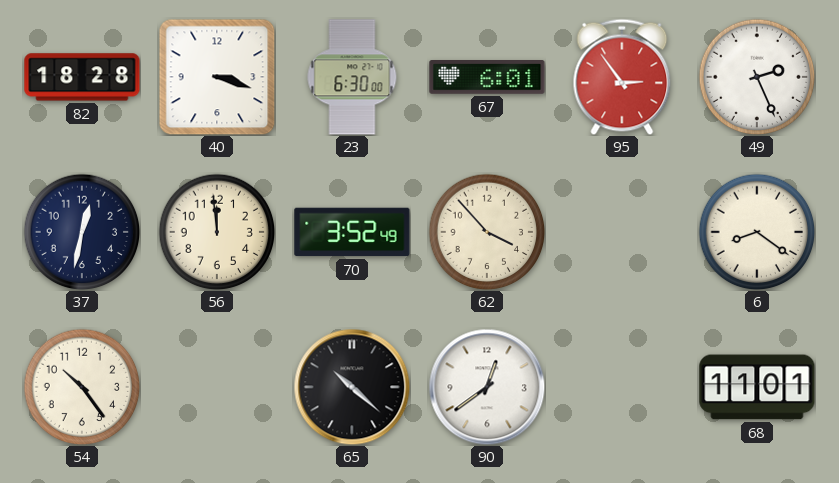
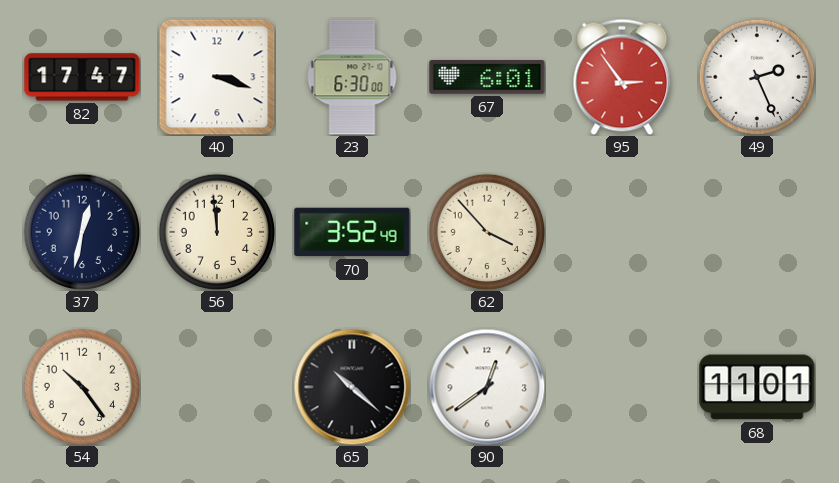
82: 18:28 -> 17:47 (82, 77)
6: 8:21 -> none (757, 232)
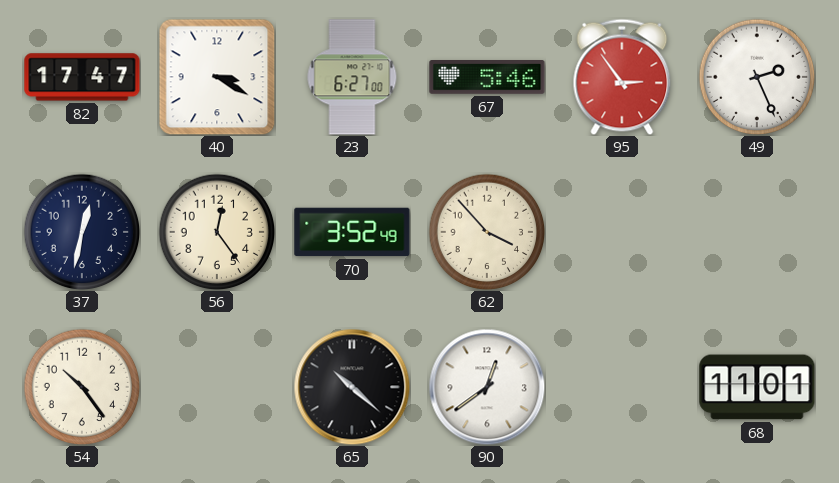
40: 3:18 -> 3:20 (217, 77)
23: 6:30 -> 6:27 (352, 77)
67: 6:01 -> 5:46 (487, 77)
56: 11:59 -> 12:24 (217, 232)
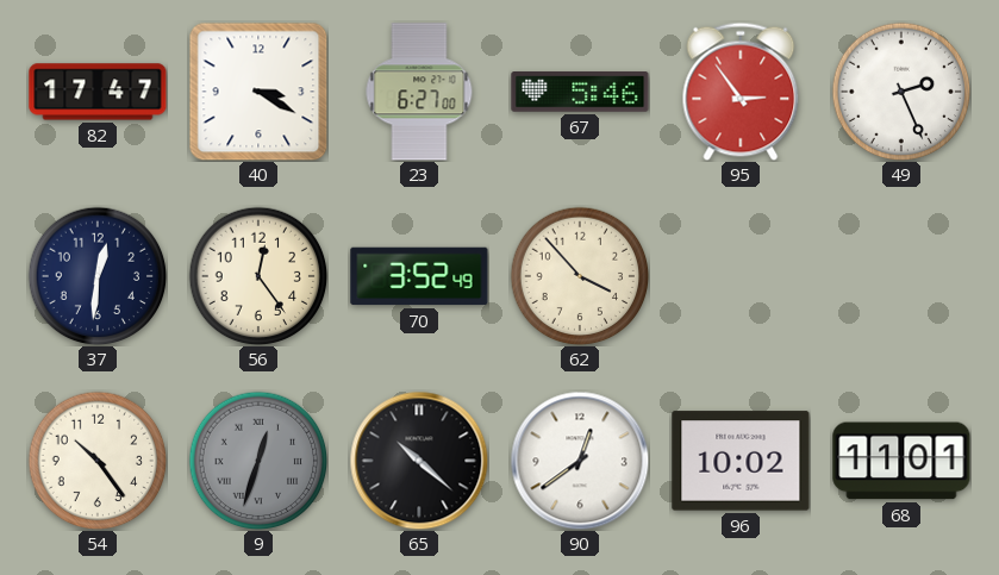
37: 12:32 -> 12:31 (98, 276)
9: none -> 12:33 (258, 461)
96: none -> 10:02 (741, 461)
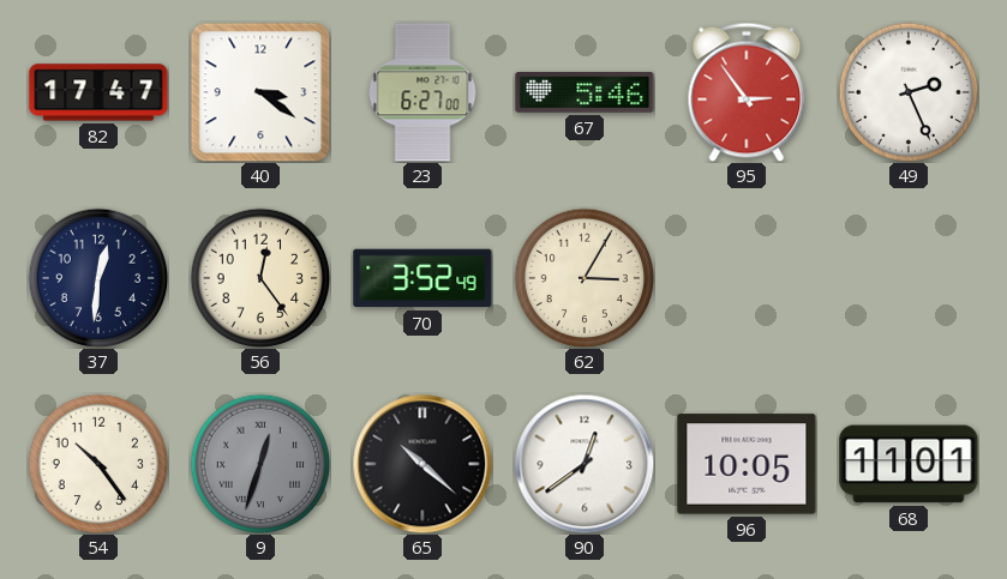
40: 3:20 -> 3:21 (260, 92)
62: 3:53 -> 3:05 (585, 278)
96: 10:02 -> 10:05 (747, 464)
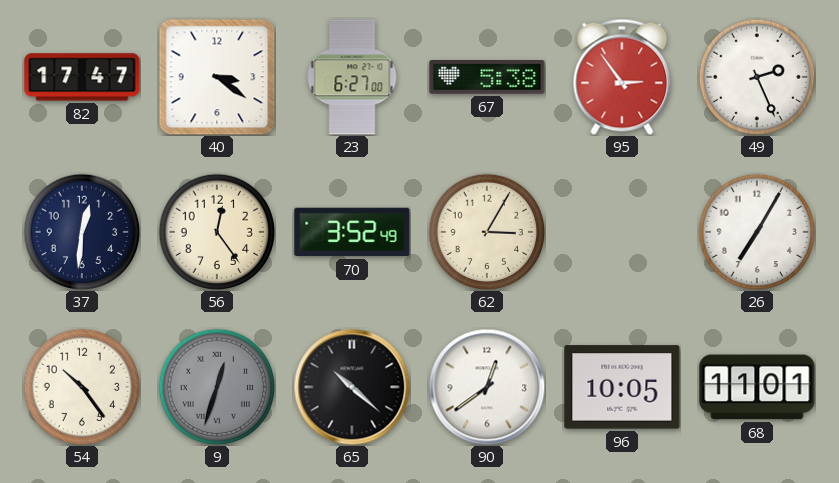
67: 5:46 -> 5:38 (487, 77)
26: none -> 7:05 (757, 232)
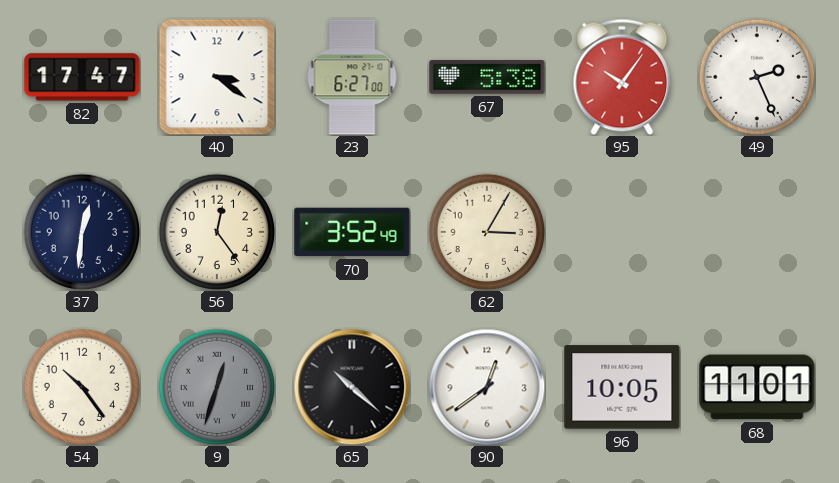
95: 2:54 -> 10:06 (622, 77)
26: 7:05 -> none (757, 232)
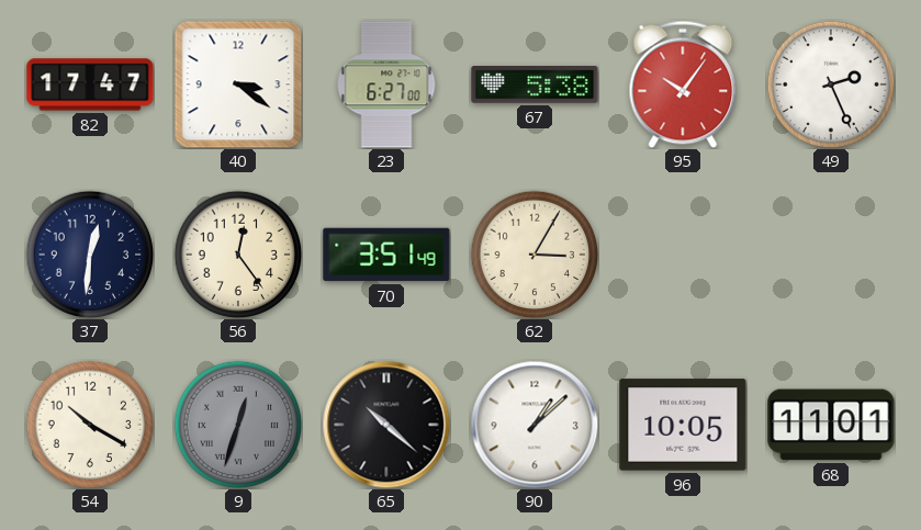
70: 3:52 -> 3:51 (386, 255)
54: 10:24 -> 10:20 (90, 425)
90: 12:39 -> 1:08 (535, 425)
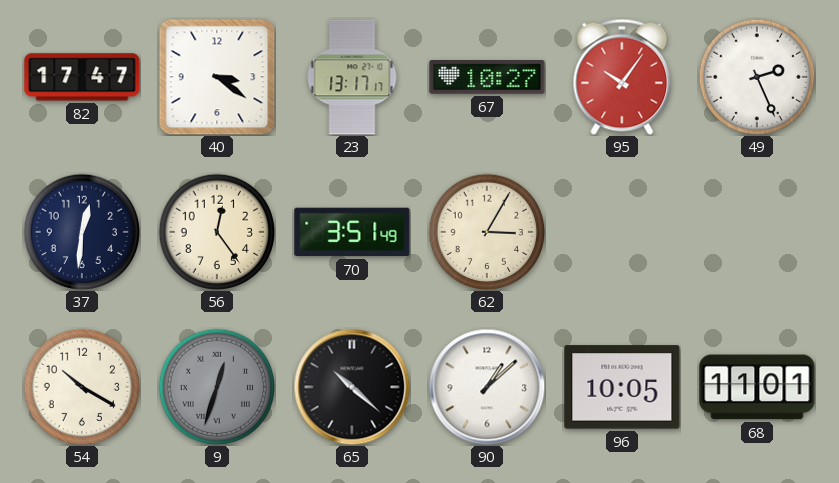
23: 6:27 -> 13:17 (352, 77)
67: 5:38 -> 10:27 (487, 77)
